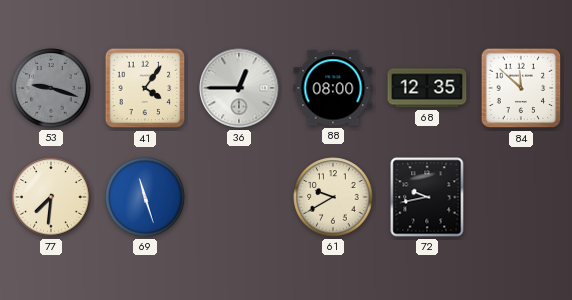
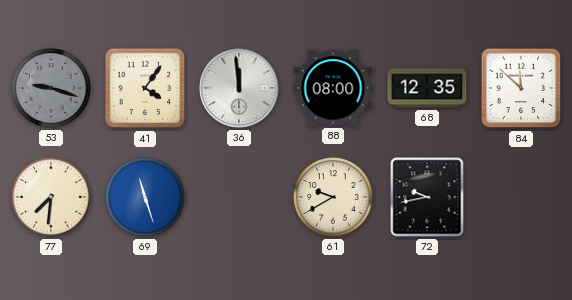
36: 12:45 -> 11:59 (239, 88)
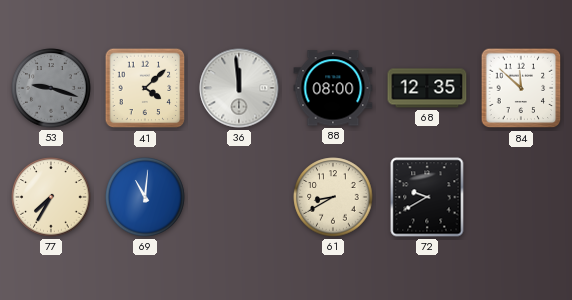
41: 4:06 -> 4:08 (145, 88)
77: 7:31 -> 7:35 (51, 197)
69: 11:27 -> 11:01 (145, 197)
61: 9:40 -> 8:40 (333, 197)
72: 9:43 -> 9:40 (427, 197)
